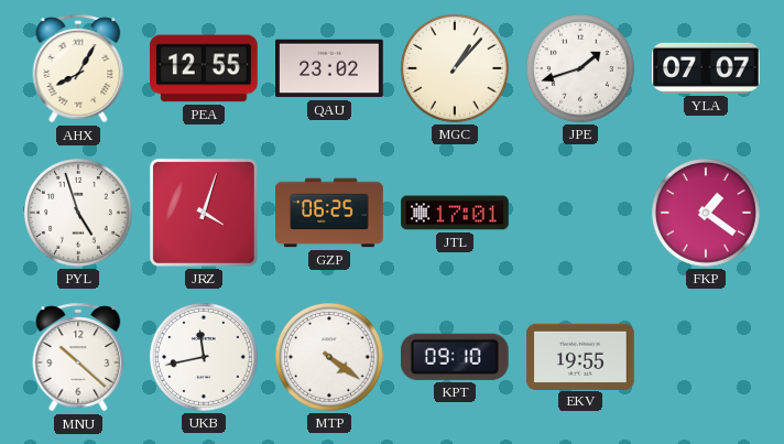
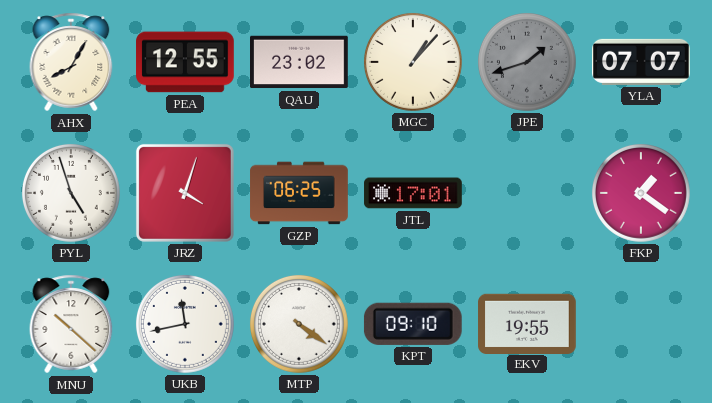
JPE dial: white -> grey (527, 62)
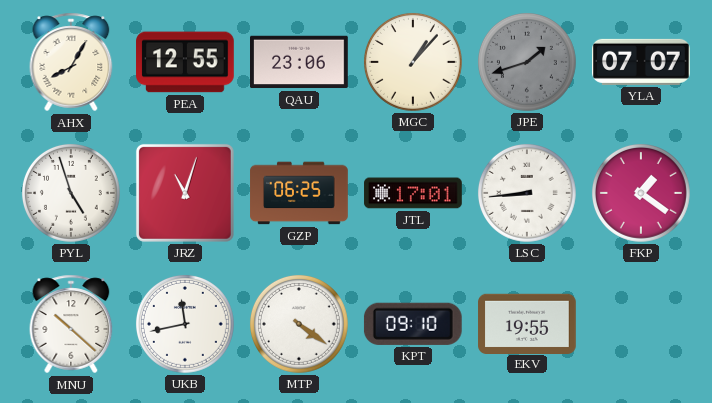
QAU: 23:02 -> 23:06 (300, 62)
JRZ: 4:03 -> 11:03 (185, 193)
LSC: none -> 8:44 (527, 193)
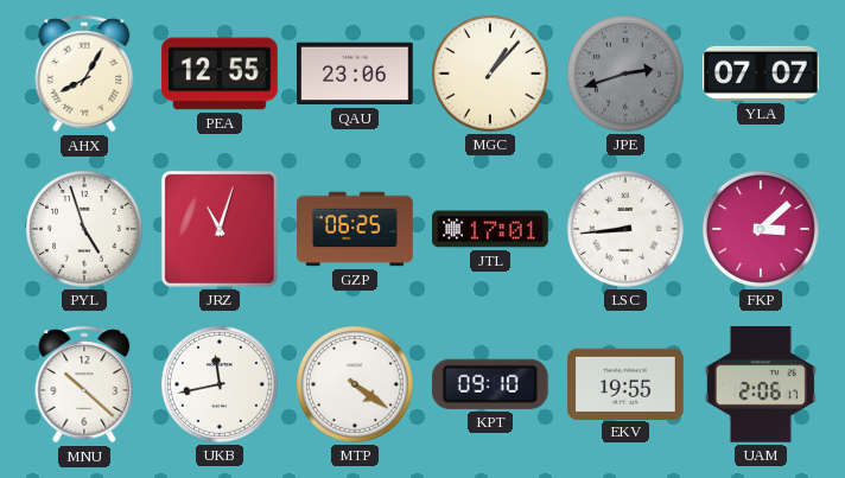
JPE: 1:42 -> 2:42 (625, 74)
FKP: 1:21 -> 3:08 (761, 229)
UAM: none -> 2:06 (761, 385)
